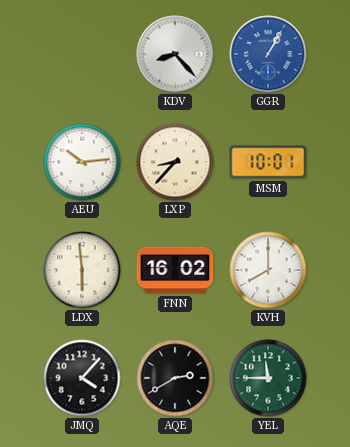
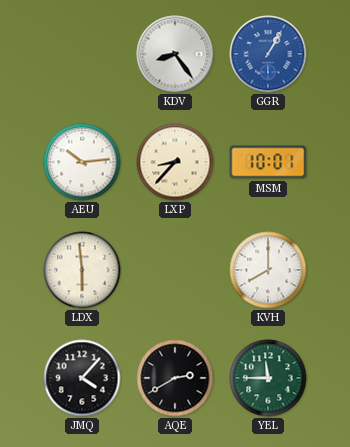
KDV: 8:23 -> 8:24 (175, 54)
FNN: 16:02 -> none (175, 270)
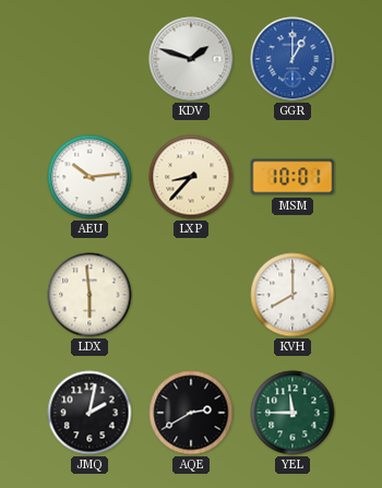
KDV: 8:24 -> 1:48 (191, 59)
GGR: 1:05 -> 1:00 (293, 59)
JMQ: 4:07 -> 2:02 (89, 413)
